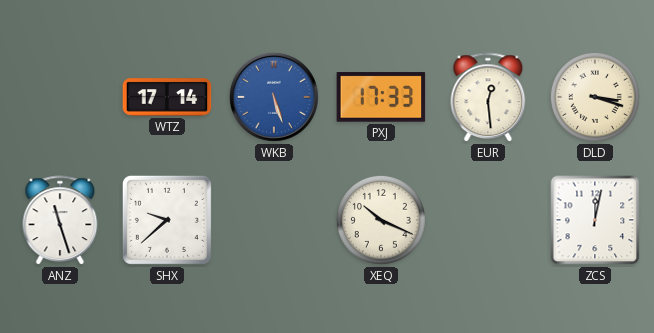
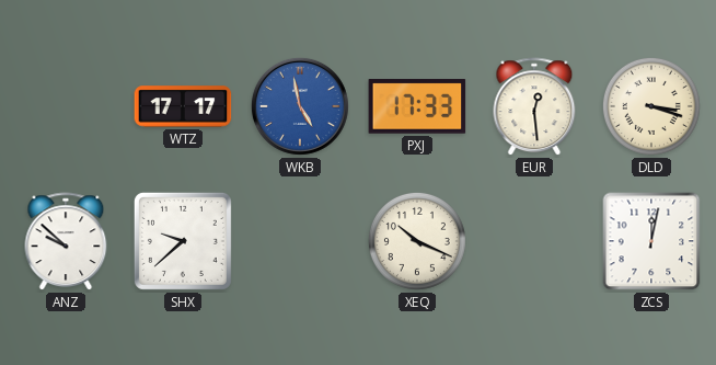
WTZ: 17:14 -> 17:17 (183, 106)
WKB: 5:27 -> 4:58 (300, 106)
ANZ: 11:27 -> 9:52 (66, 242)
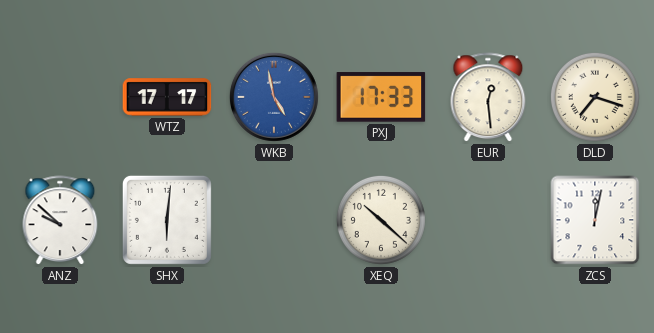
DLD: 3:18 -> 7:18 (595, 97)
SHX: 9:38 -> 6:01 (167, 220)
XEQ: 10:19 -> 10:22 (381, 220)
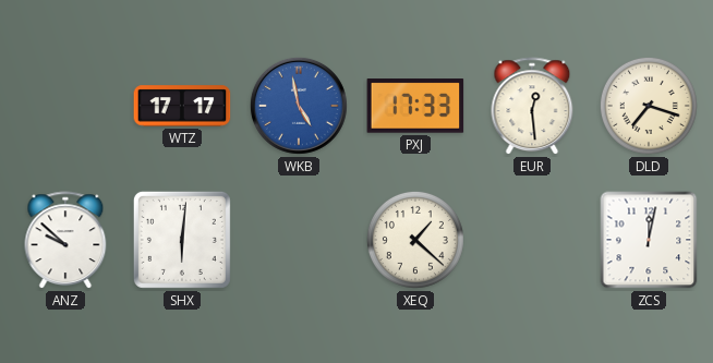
XEQ: 10:22 -> 1:22 (415, 240)
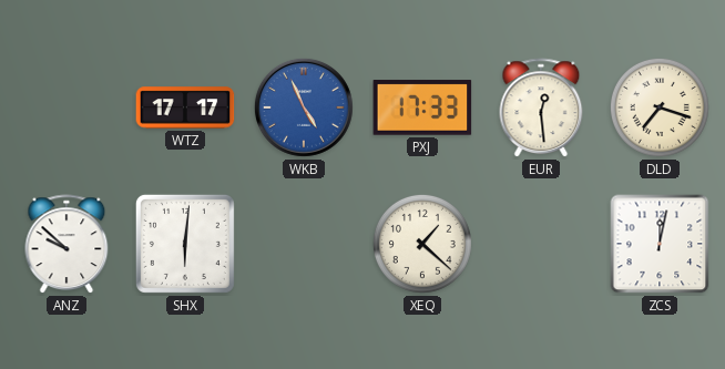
WKB: 4:58 -> 4:56 (304, 107)
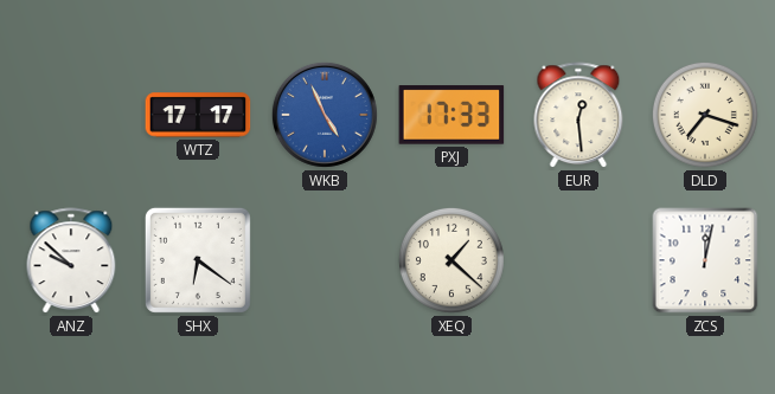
SHX: 6:01 -> 6:21 (198, 260)
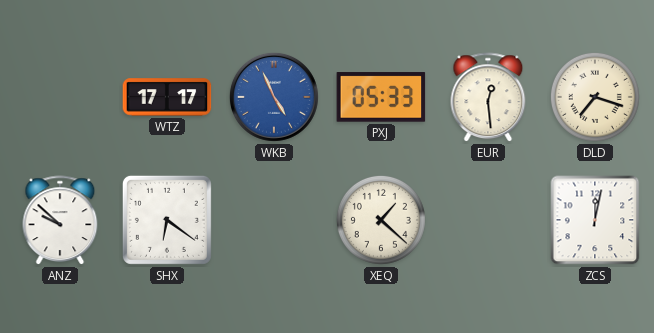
PXJ: 17:33 -> 05:33 (381, 97)
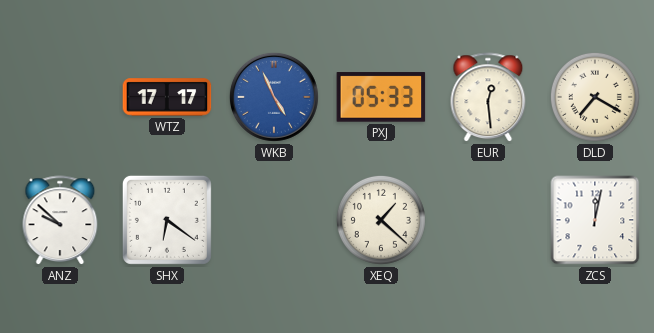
DLD: 7:18 -> 7:20 (595, 97)
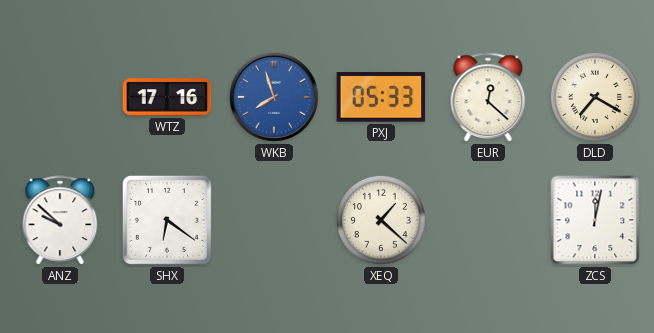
WTZ: 17:17 -> 17:16 (167, 97)
WKB: 4:56 -> 7:57 (274, 97)
EUR: 12:29 -> 12:22 (488, 98)
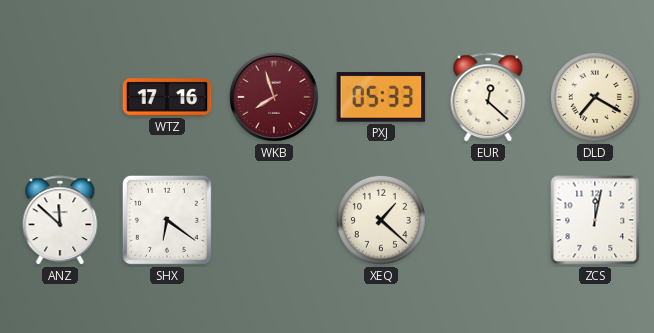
WKB dial: blue -> burgundy (274, 97)
ANZ: 9:52 -> 11:52 (60, 221)
